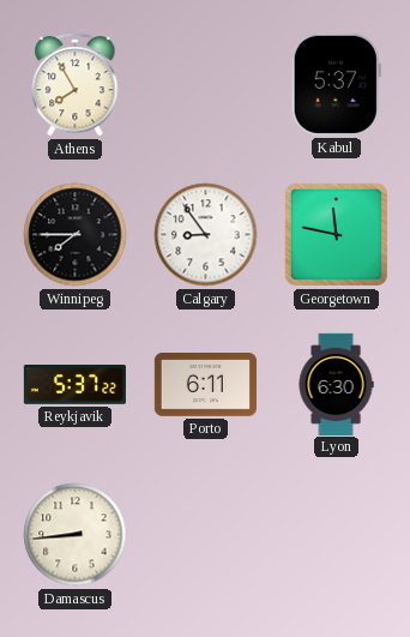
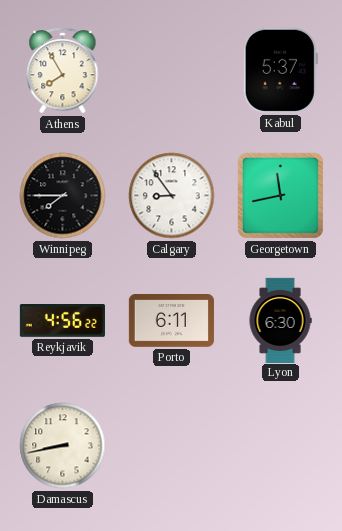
Georgetown: 11:47 -> 11:43 (280, 195)
Reykjavik: 5:37 -> 4:56 (62, 321)
Damascus: 8:44 -> 8:43 (63, 446)
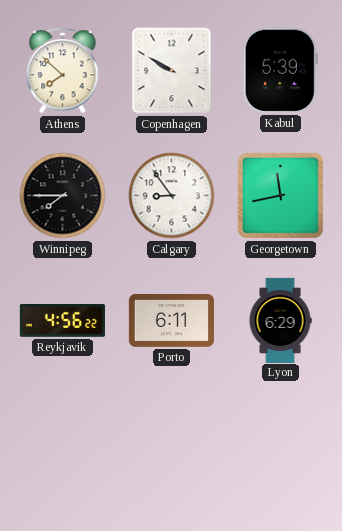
Athens: 7:55 -> 7:52 (63, 71)
Copenhagen: none -> 9:50 (172, 71)
Kabul: 5:37 -> 5:39 (280, 70)
Lyon: 6:30 -> 6:29 (280, 320)
Damascus: 8:43 -> none (63, 446)
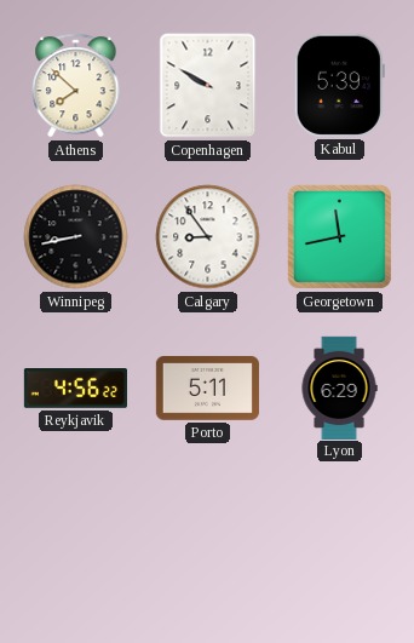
Winnipeg: 7:45 -> 8:43 (76, 237)
Porto: 6:11 -> 5:11 (207, 389)
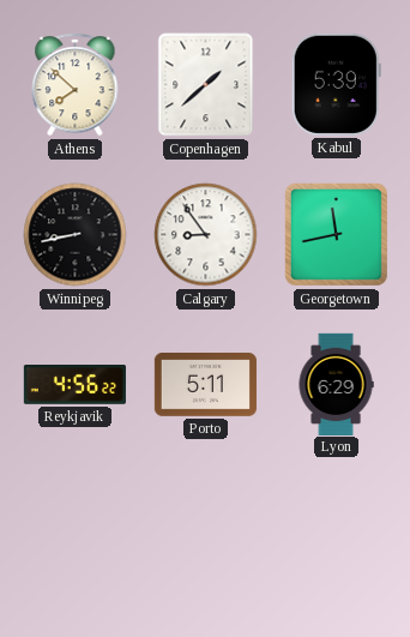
Copenhagen: 9:50 -> 1:38 (206, 85)
